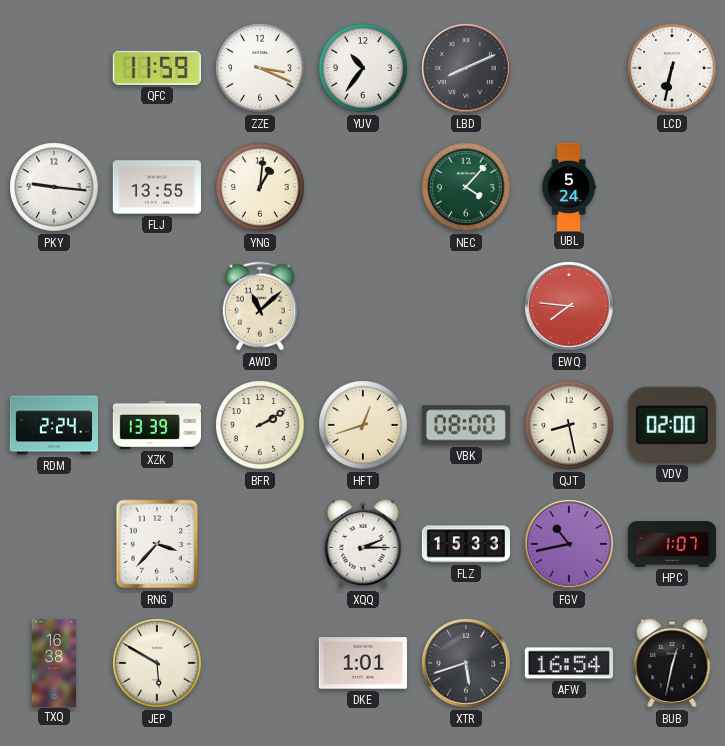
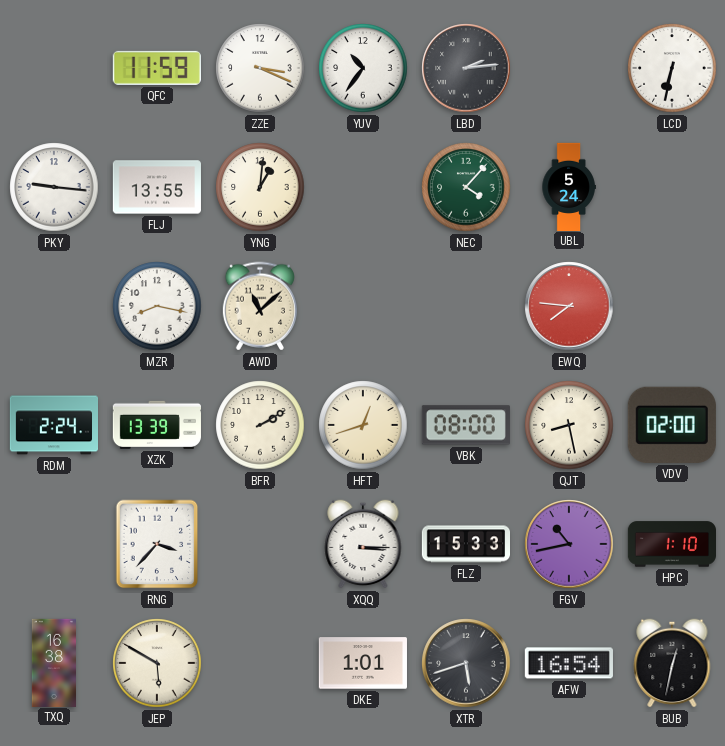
LBD: 8:11 -> 2:14 (466, 68)
MZR: none -> 8:17 (157, 306)
XQQ: 2:15 -> 3:15 (363, 544)
HPC: 1:07 -> 1:10 (671, 544)
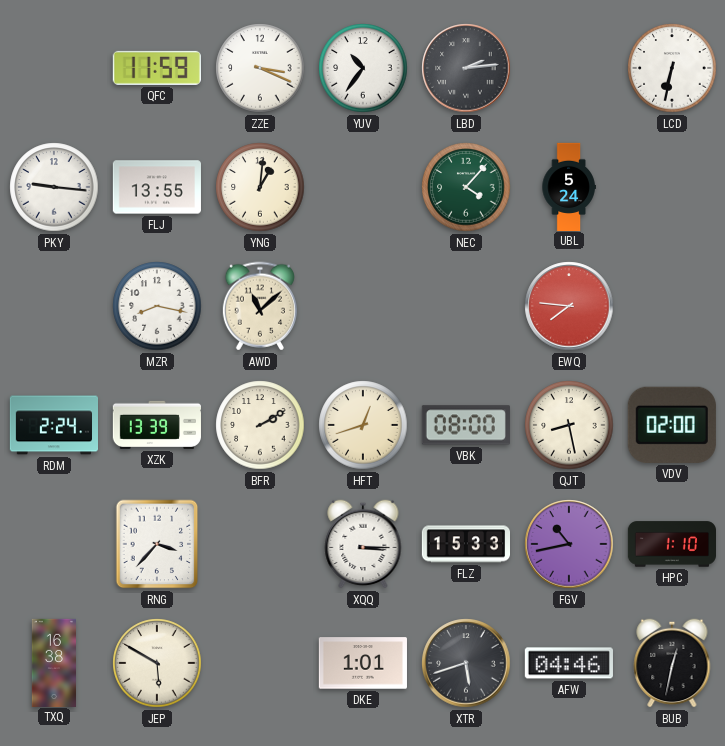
AFW: 16:54 -> 04:46 (569, 663)
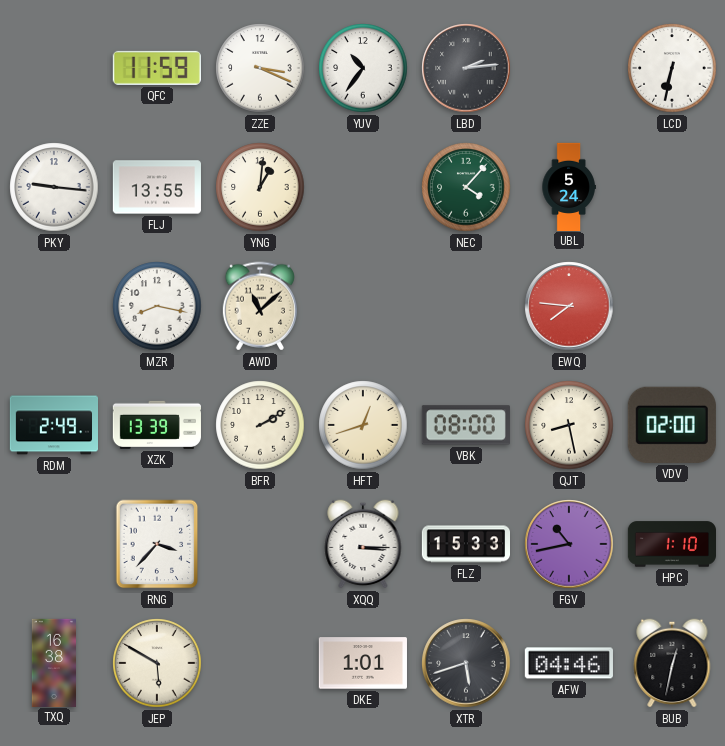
RDM: 2:24 -> 2:49 (53, 425)
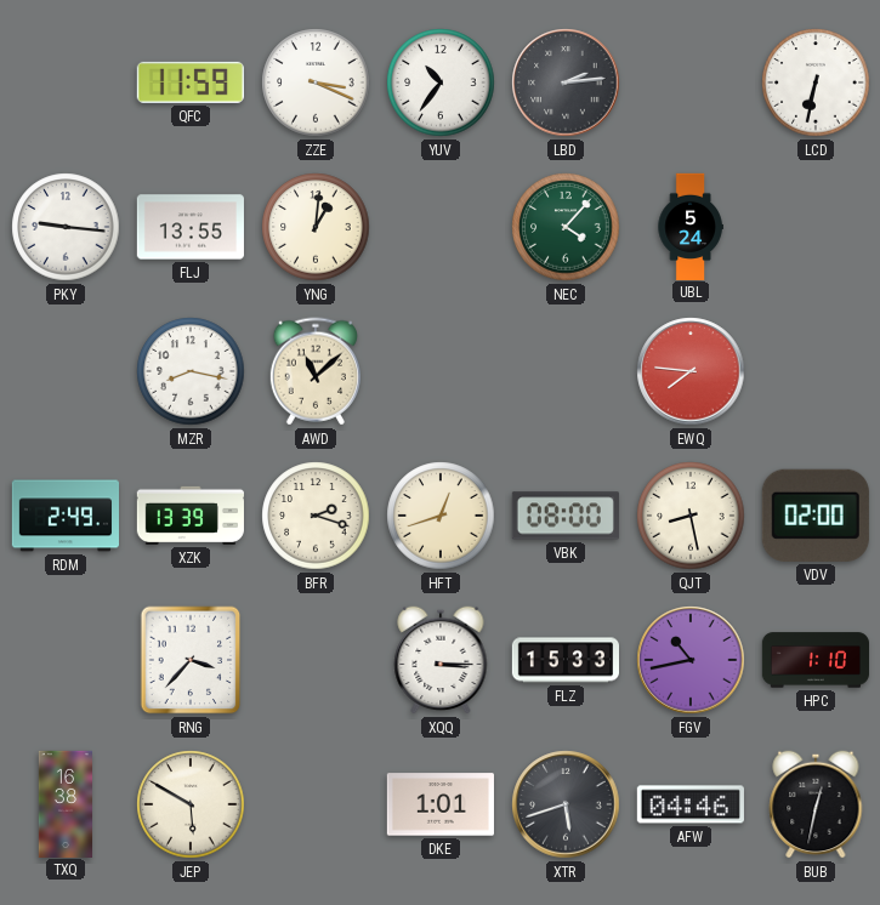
BFR: 2:10 -> 2:18 (316, 516)
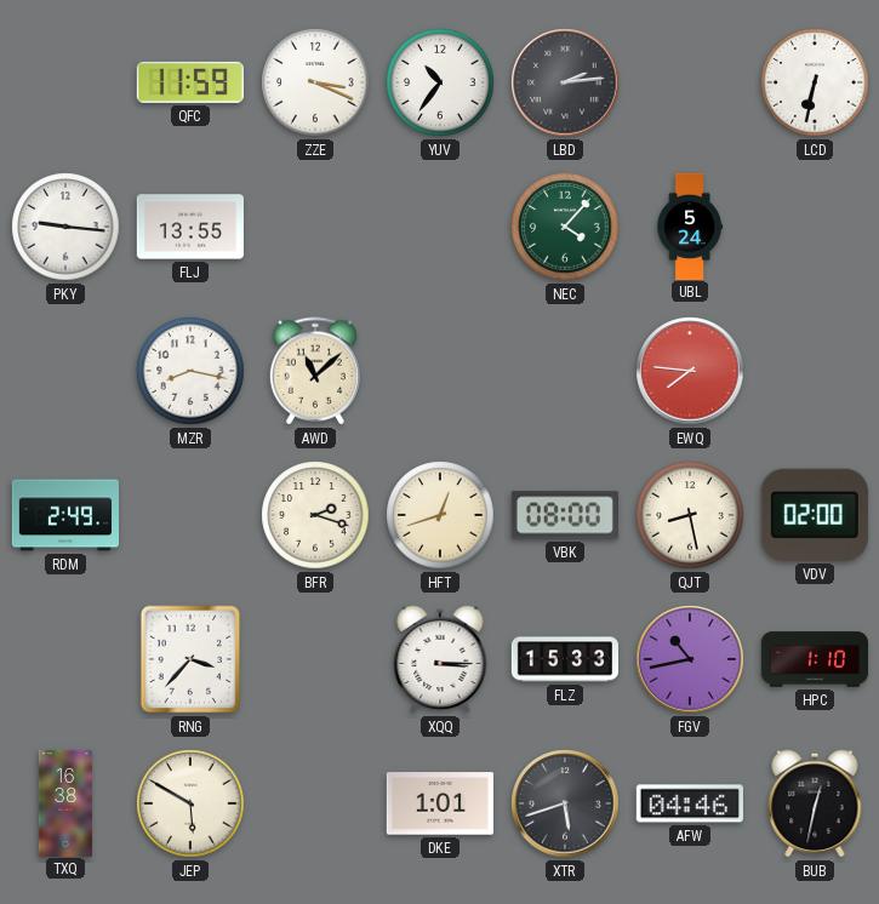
YNG: 1:01 -> none (316, 227)
XZK: 13:39 -> none (191, 516)
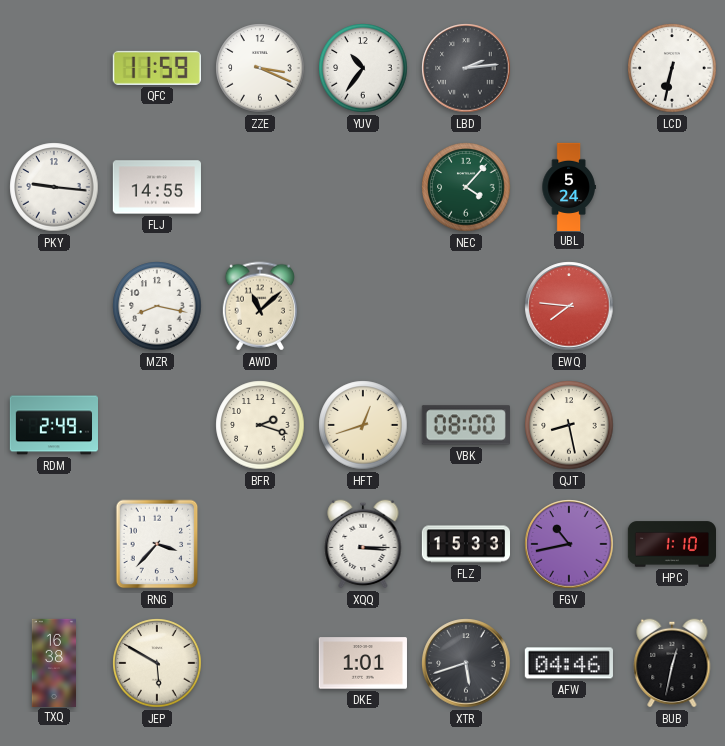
FLJ: 13:55 -> 14:55 (157, 187)
VDV: 02:00 -> none (815, 515)
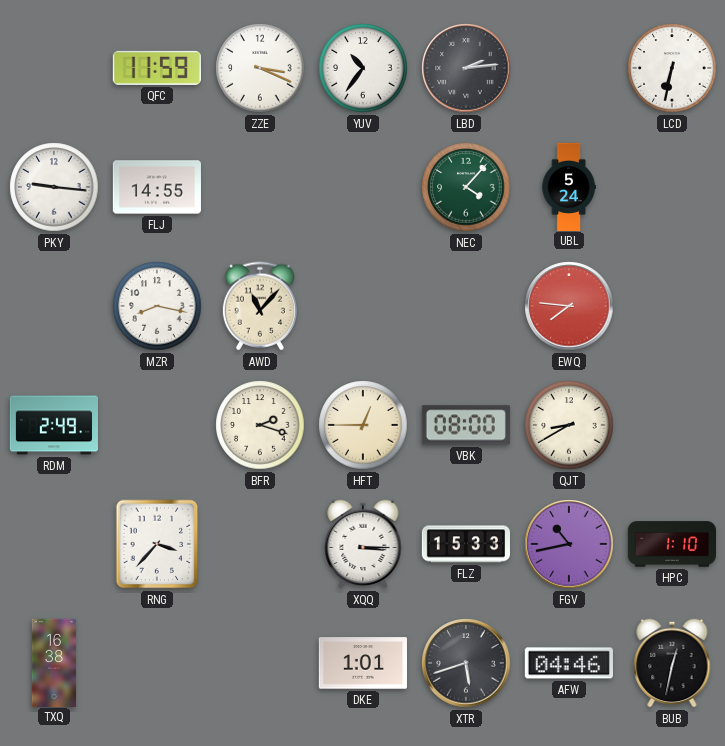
AWD: 11:08 -> 11:07 (260, 306)
HFT: 12:42 -> 12:45 (363, 425)
QJT: 8:28 -> 8:40 (569, 425)
JEP: 5:50 -> none (157, 663)
